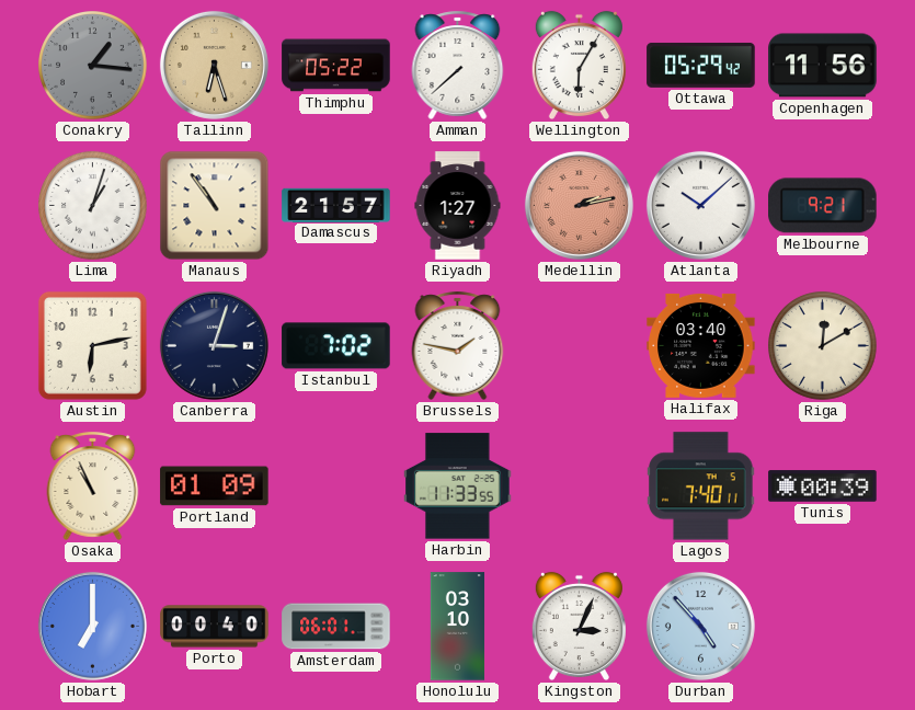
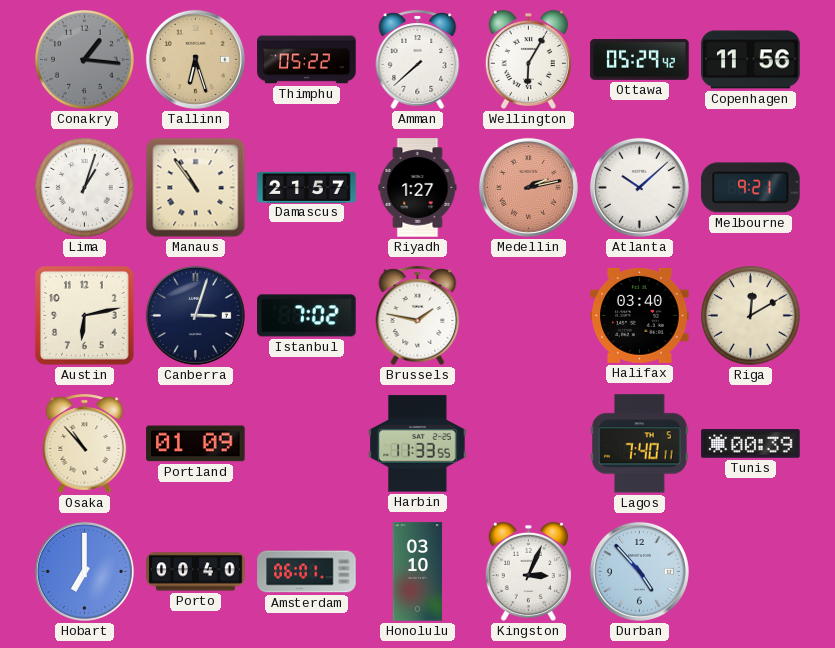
Osaka: 10:56 -> 10:53 (85, 443)
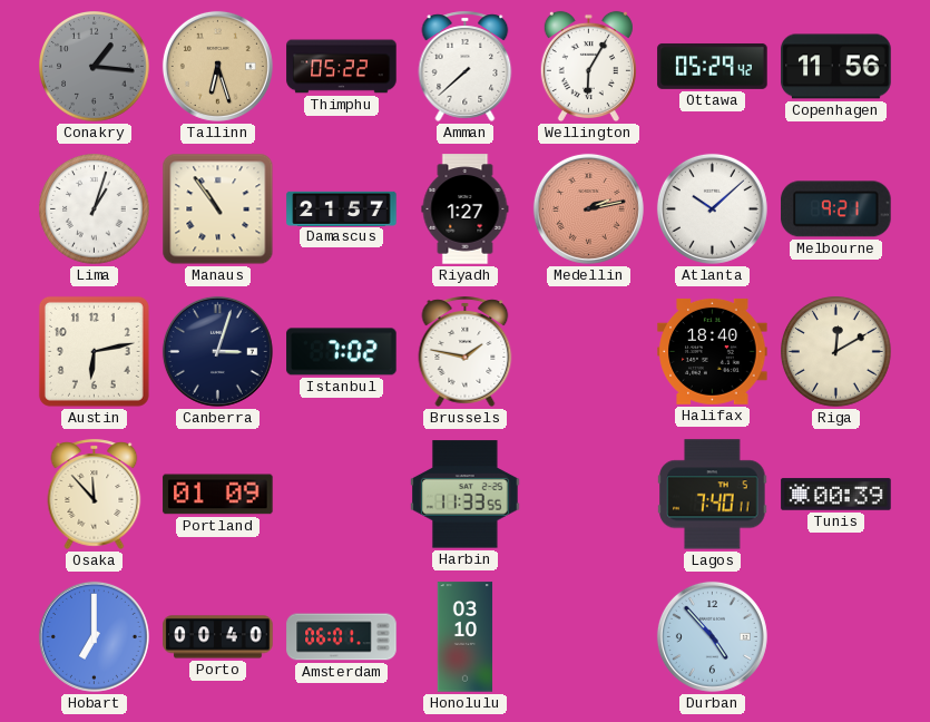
Halifax: 03:40 -> 18:40 (713, 351)
Osaka: 10:53 -> 11:53 (95, 494)
Kingston: 3:04 -> none (528, 572)
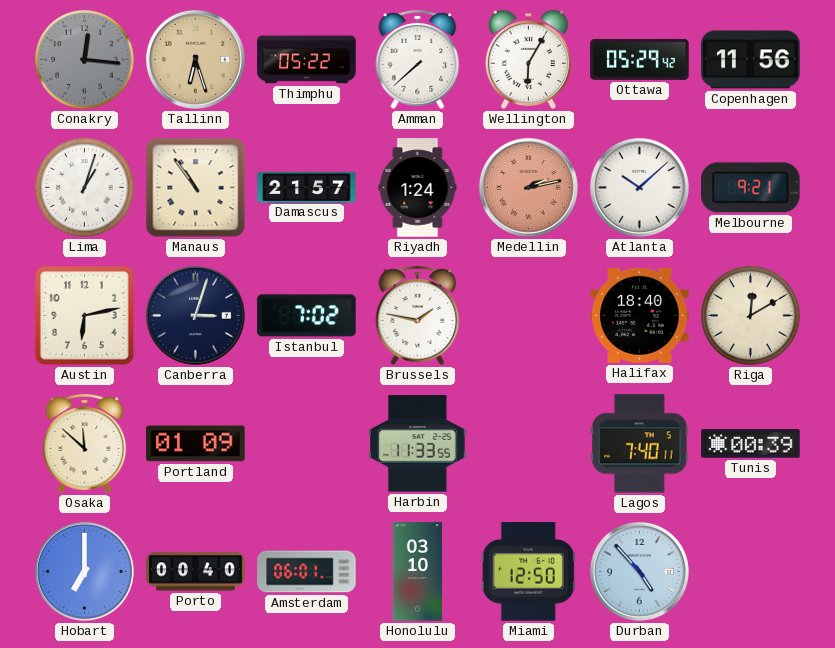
Conakry: 1:16 -> 12:16 (85, 60)
Riyadh: 1:27 -> 1:24 (418, 188)
Osaka: 11:53 -> 11:52 (85, 443)
Miami: none -> 12:50 (528, 572)
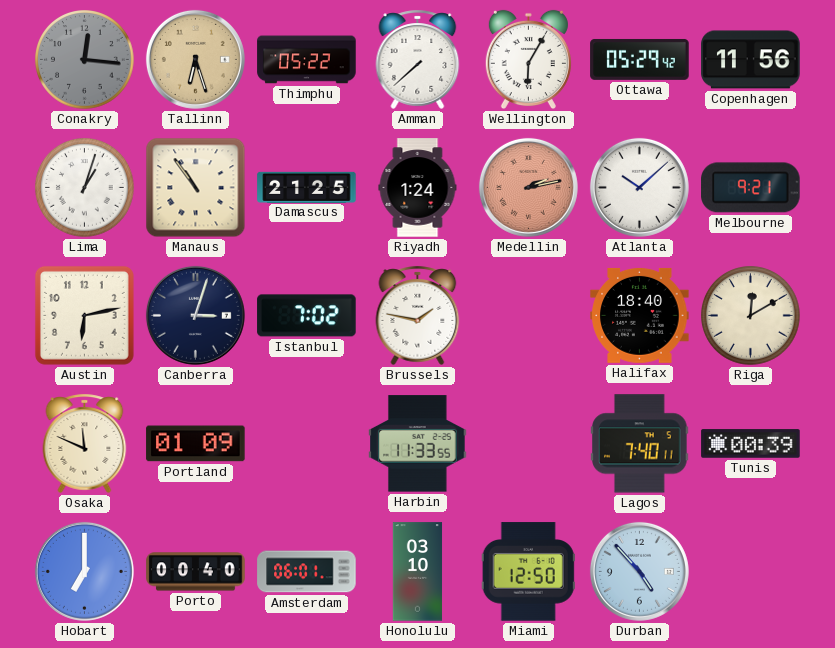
Damascus: 21:57 -> 21:25 (307, 187)
Osaka: 11:52 -> 11:49 (85, 443)
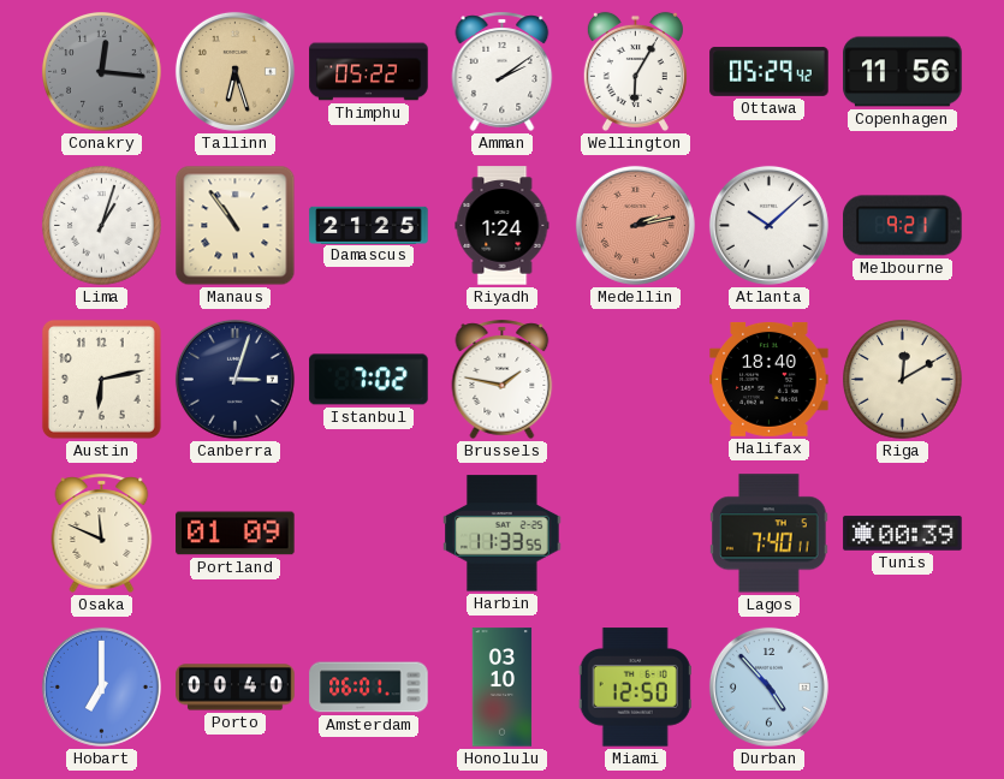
Amman: 7:38 -> 2:09 (503, 71)
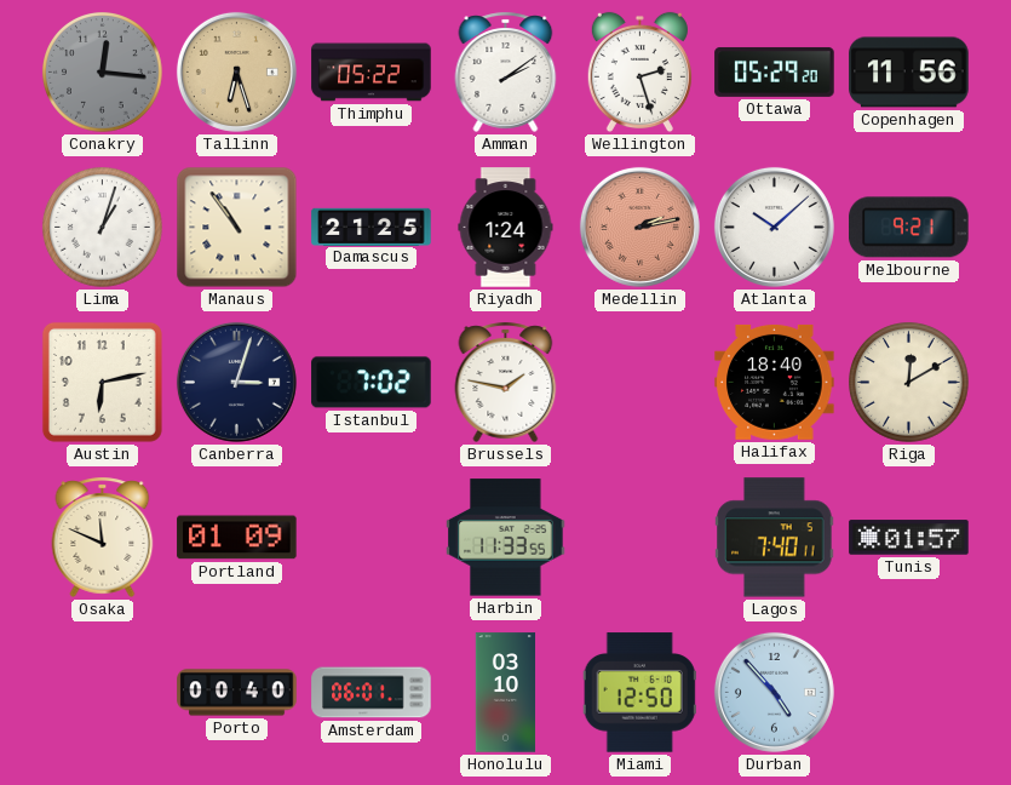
Wellington: 6:05 -> 2:27 (639, 73)
Ottawa: 05:29:42 -> 05:29:20 (775, 71)
Tunis: 00:39 -> 01:57 (909, 538)
Hobart: 7:00 -> none (101, 686)
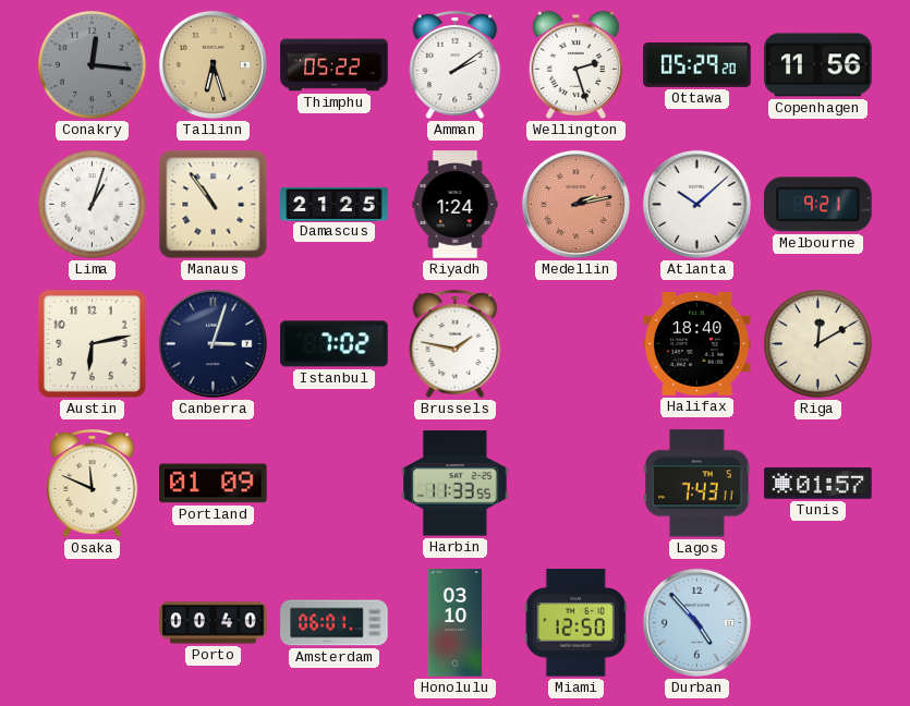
Lagos: 7:40 -> 7:43 (697, 484)
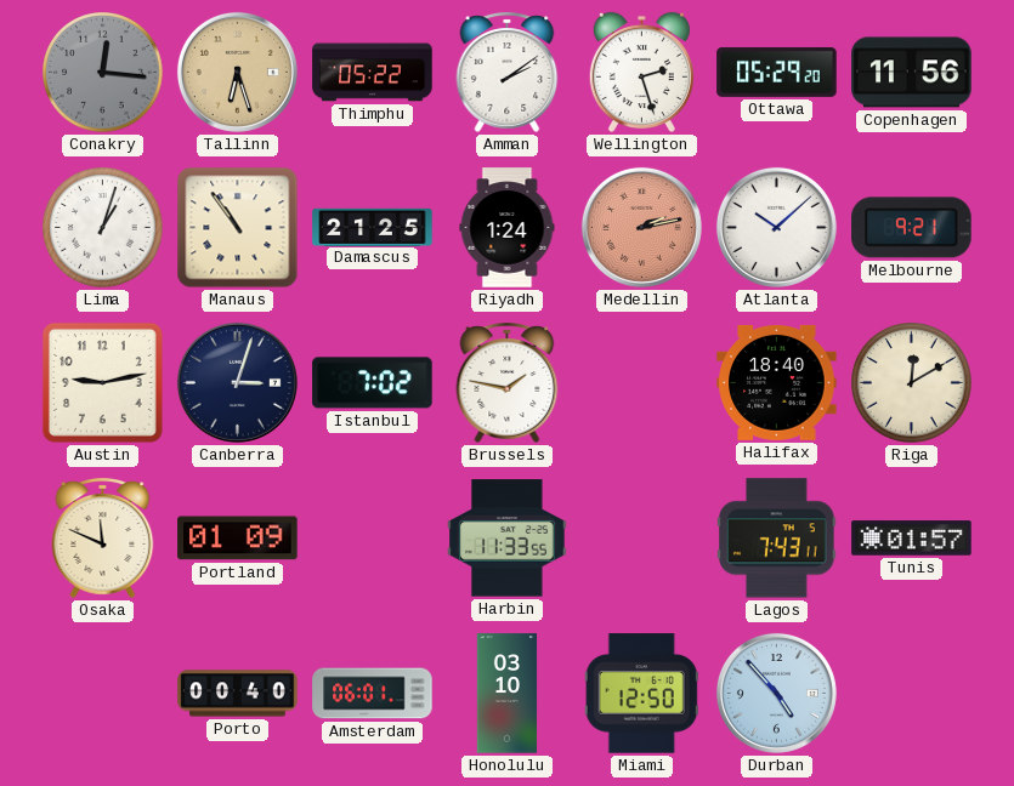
Austin: 6:13 -> 9:13 (102, 382)
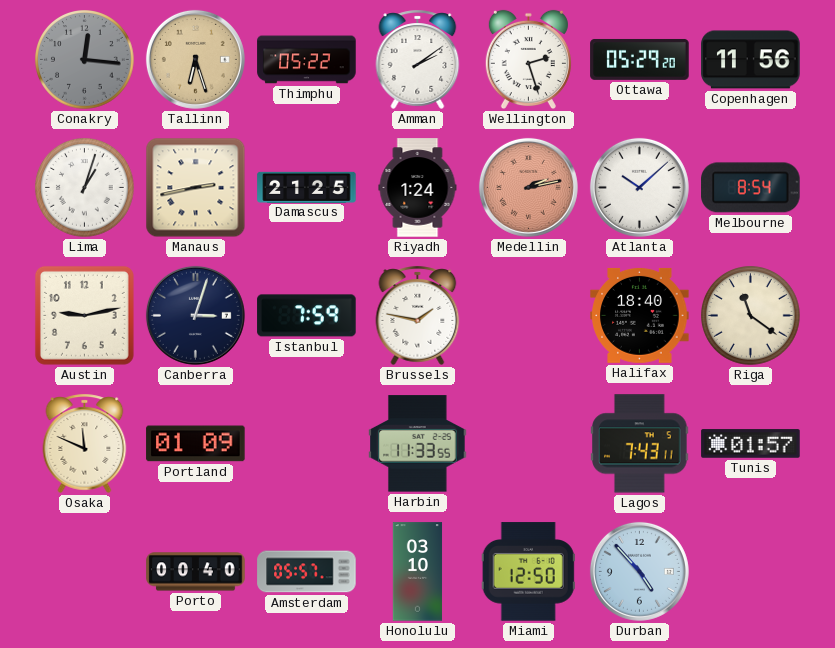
Manaus: 10:54 -> 2:43 (196, 188)
Melbourne: 9:21 -> 8:54 (751, 188)
Istanbul: 7:02 -> 7:59 (307, 316)
Riga: 12:10 -> 11:21 (751, 316)
Amsterdam: 06:01 -> 05:57 (307, 572)
